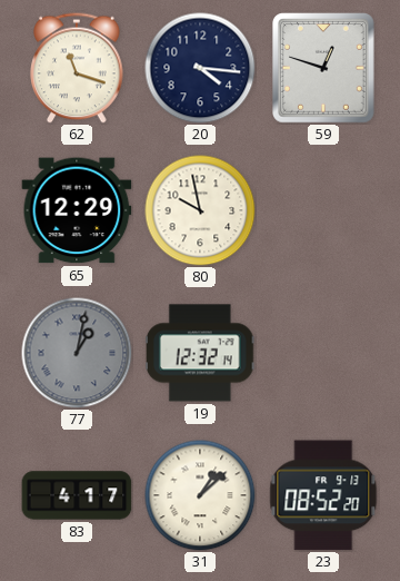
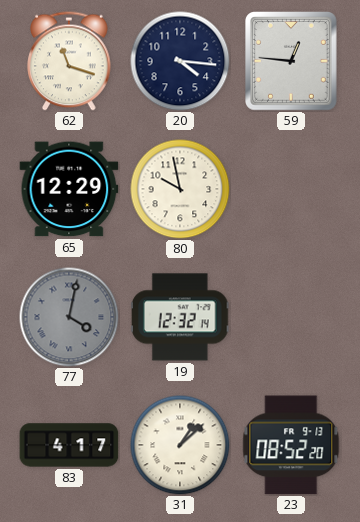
59: 12:48 -> 12:46 (292, 62)
77: 1:02 -> 4:02 (69, 317)
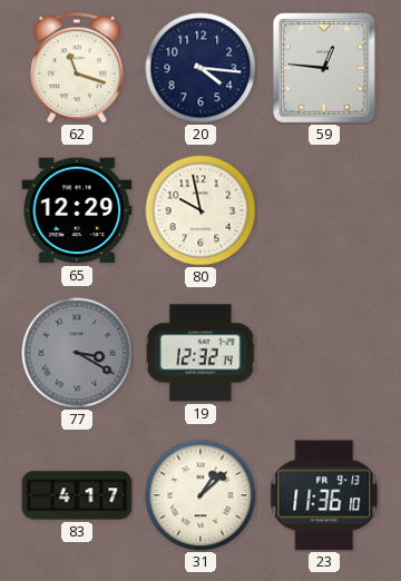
77: 4:02 -> 3:20 (77, 353)
23: 08:52 -> 11:36 (324, 495)
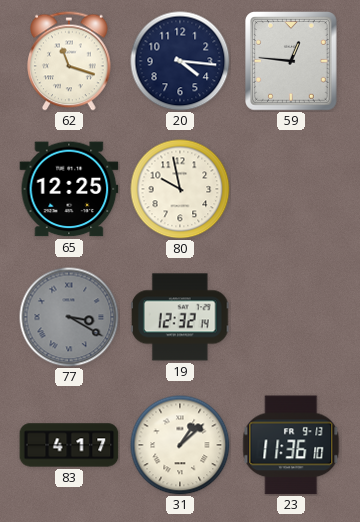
65: 12:29 -> 12:25 (69, 189)
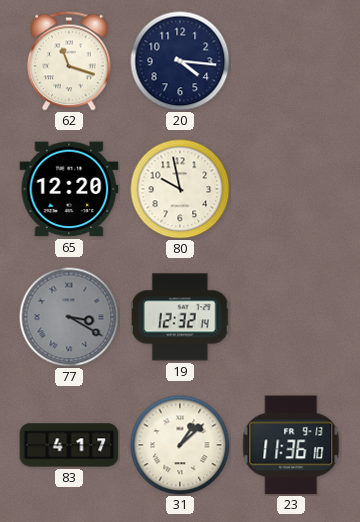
59: 12:46 -> none (292, 62)
65: 12:25 -> 12:20 (69, 189)
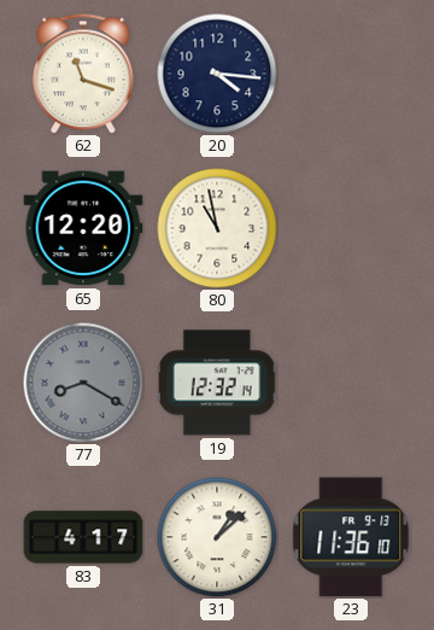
80: 9:58 -> 10:58 (217, 228)
77: 3:20 -> 8:20 (83, 383)
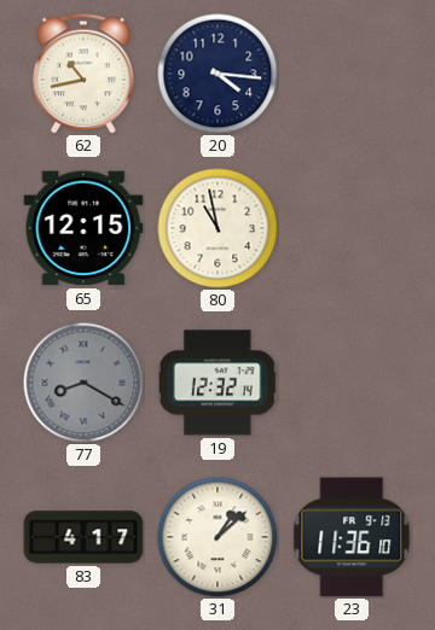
62: 11:18 -> 10:43 (83, 74)
65: 12:20 -> 12:15 (83, 228)
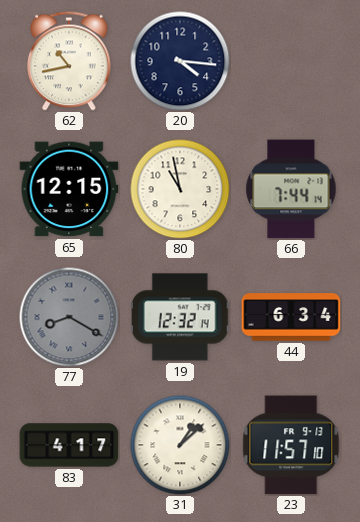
66: none -> 7:44 (291, 189)
44: none -> 6:34 (291, 317)
23: 11:36 -> 11:57 (291, 445)
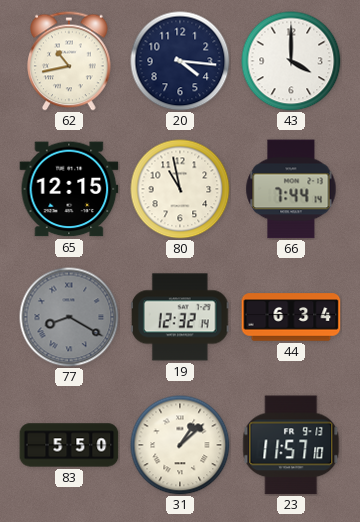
43: none -> 4:00 (291, 61)
83: 4:17 -> 5:50 (69, 445)
